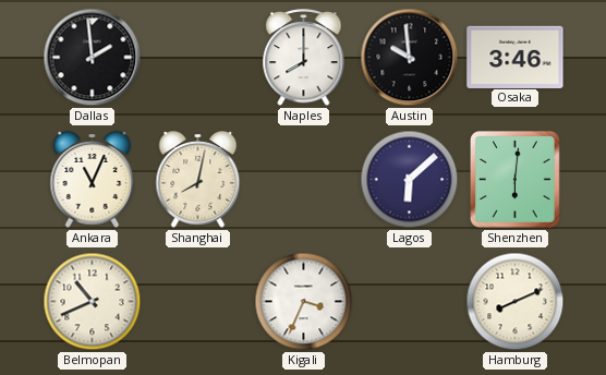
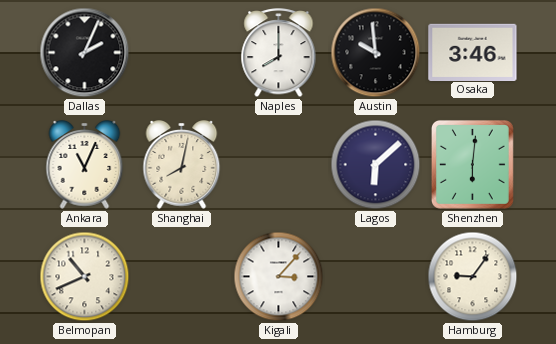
Dallas: 1:59 -> 2:04 (85, 53)
Kigali: 3:34 -> 3:07 (279, 277)
Hamburg: 8:11 -> 9:06 (473, 277)
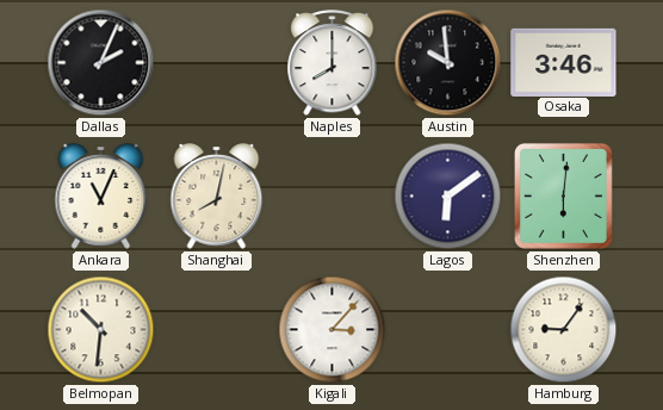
Lagos: 6:08 -> 6:09 (448, 197)
Belmopan: 10:41 -> 10:31 (101, 330)
